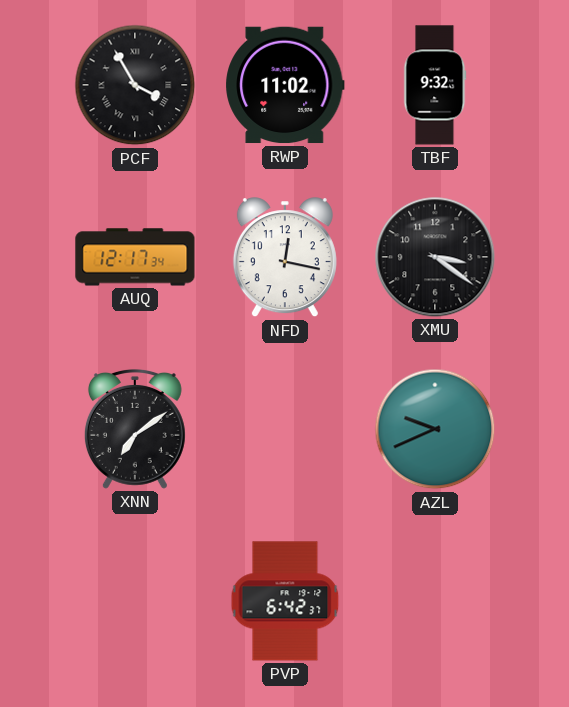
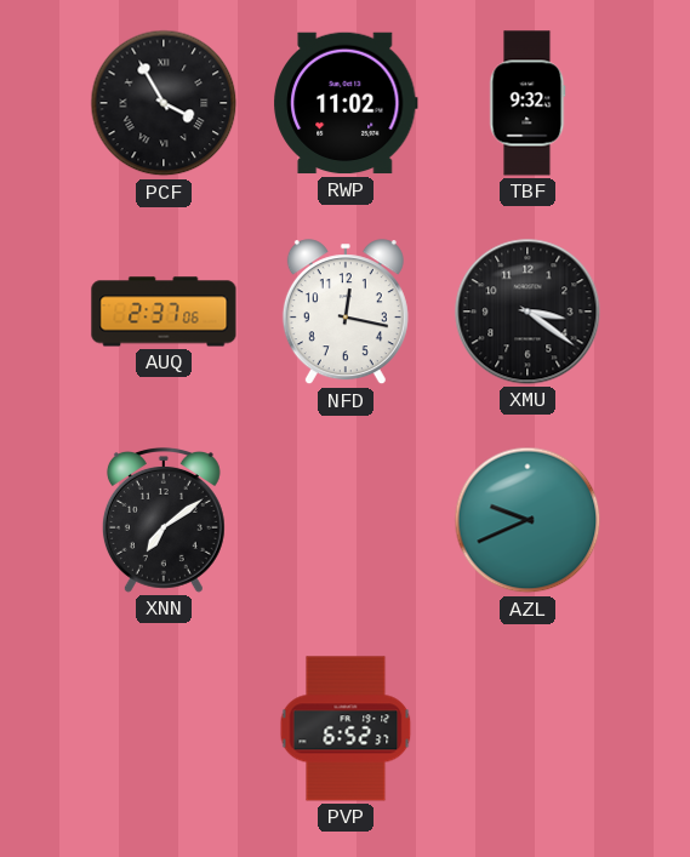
AUQ: 12:17 -> 2:37 (164, 312)
PVP: 6:42 -> 6:52 (346, 729)
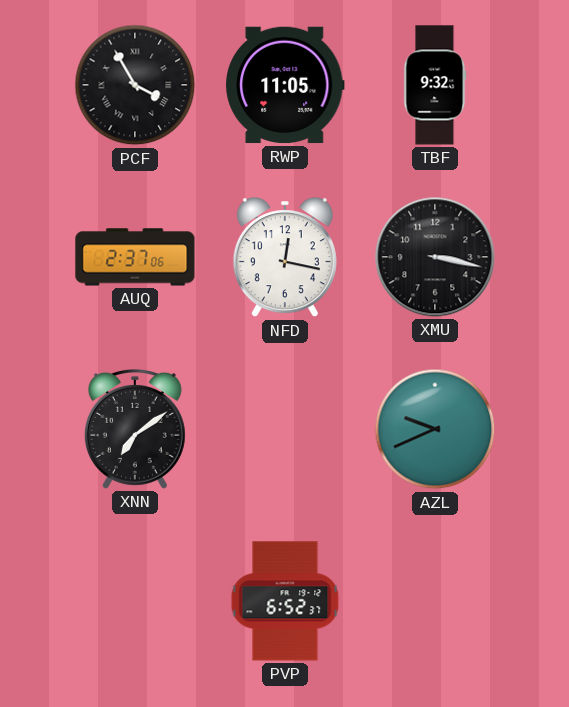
RWP: 11:02 -> 11:05 (285, 85)
XMU: 3:21 -> 3:17 (435, 257)
